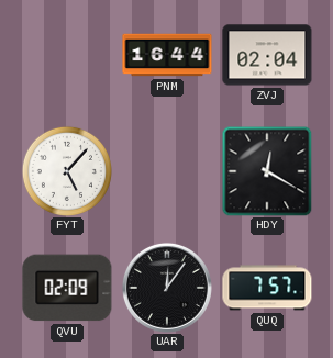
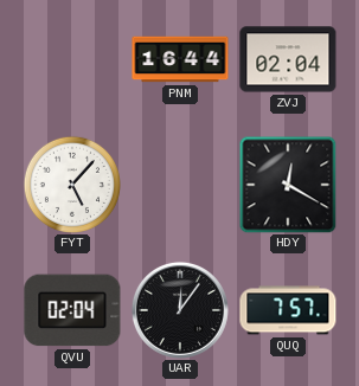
QVU: 02:09 -> 02:04 (72, 310)
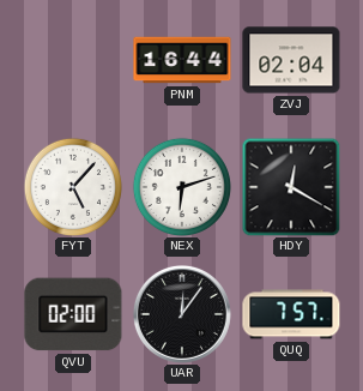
NEX: none -> 6:12 (182, 187)
QVU: 02:04 -> 02:00 (73, 314)
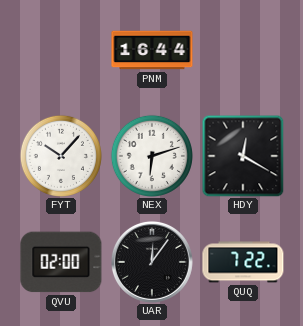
ZVJ: 02:04 -> none (291, 60)
FYT: 5:07 -> 10:07 (61, 156)
QUQ: 7:57 -> 7:22 (243, 262)
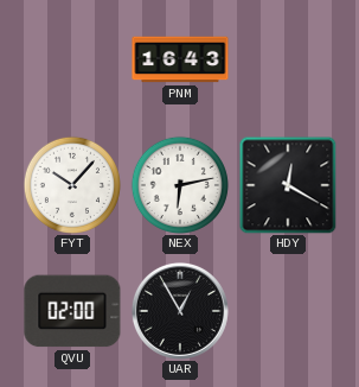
PNM: 16:44 -> 16:43 (180, 59)
NEX: 6:12 -> 6:13 (180, 185)
UAR: 12:06 -> 12:55 (180, 311)
QUQ: 7:22 -> none (243, 262)
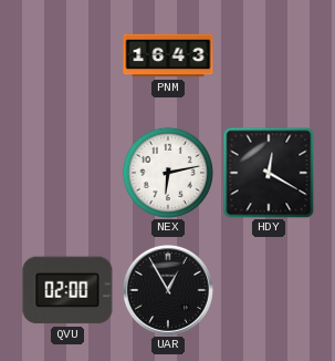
FYT: 10:07 -> none (72, 185)
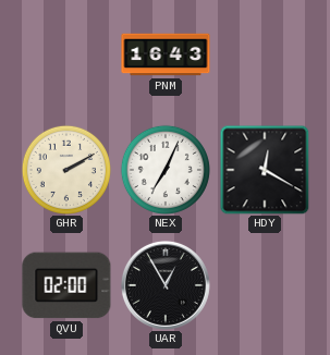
GHR: none -> 2:10 (66, 170)
NEX: 6:13 -> 7:04 (166, 170)
